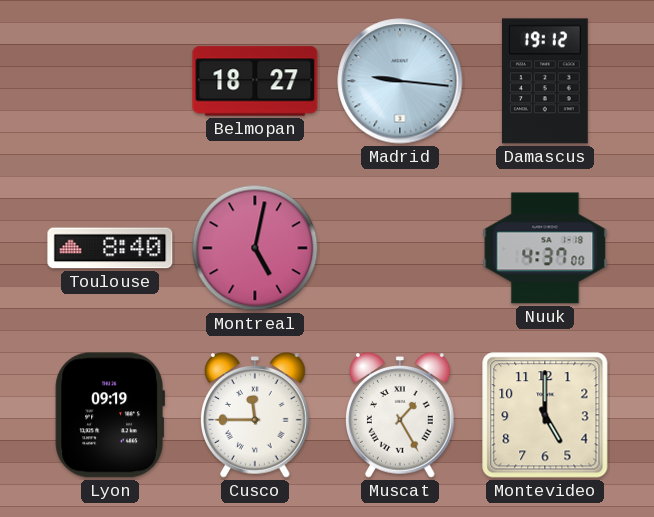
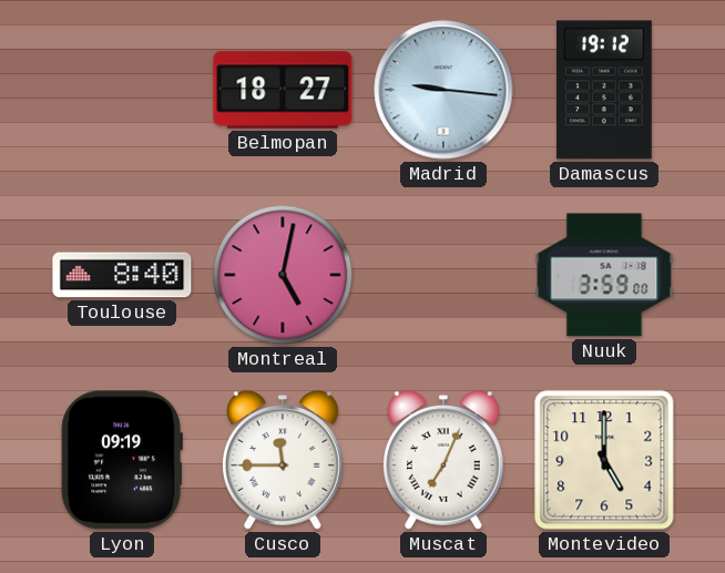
Nuuk: 4:37 -> 3:59 (604, 275)
Muscat: 1:25 -> 7:04 (445, 460)
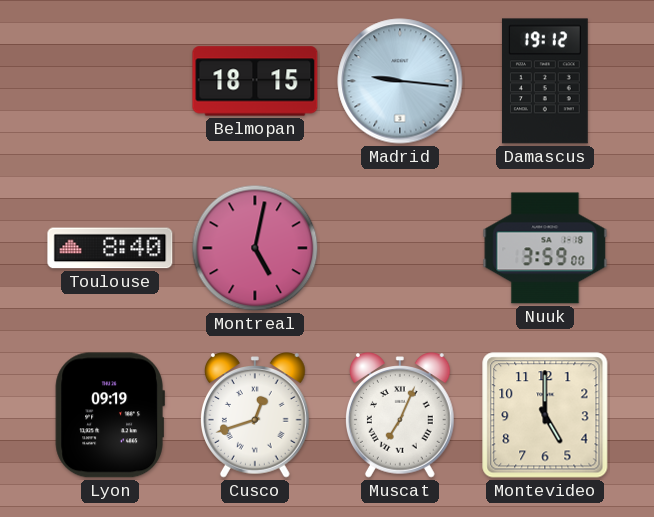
Belmopan: 18:27 -> 18:15 (255, 81)
Cusco: 11:45 -> 12:42 (256, 415)
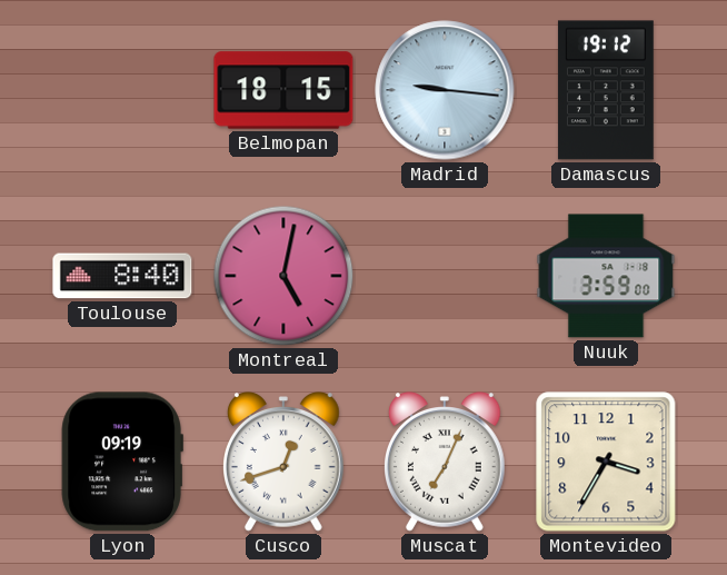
Montevideo: 5:00 -> 3:35 (606, 462)
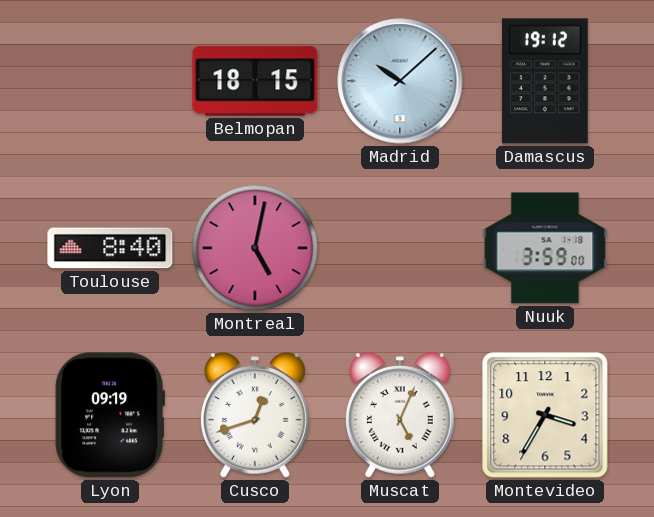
Madrid: 9:16 -> 10:08 (400, 81)
Muscat: 7:04 -> 5:04 (401, 415)
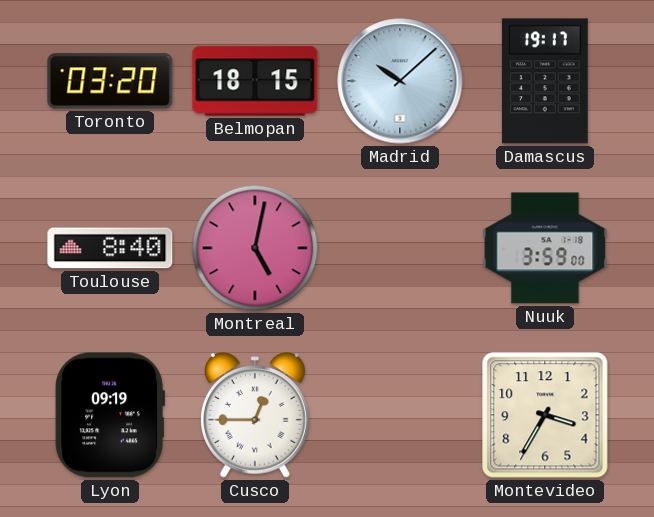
Toronto: none -> 03:20 (110, 81)
Damascus: 19:12 -> 19:17 (545, 81)
Cusco: 12:42 -> 12:45 (256, 415)
Muscat: 5:04 -> none (401, 415)
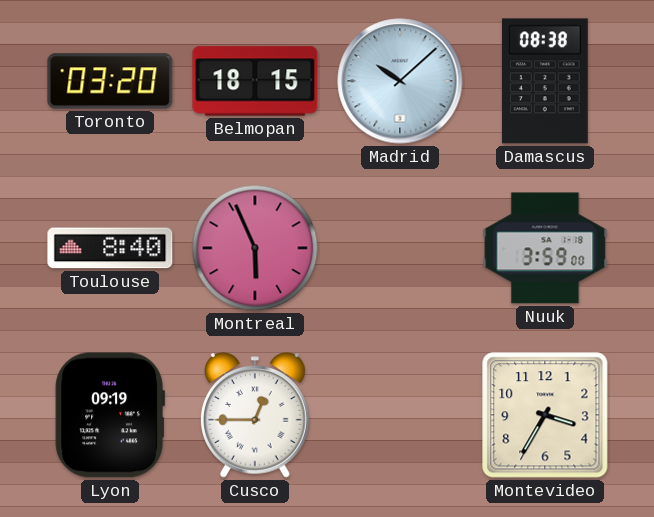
Damascus: 19:17 -> 08:38 (545, 81)
Montreal: 5:02 -> 5:56 (255, 248)
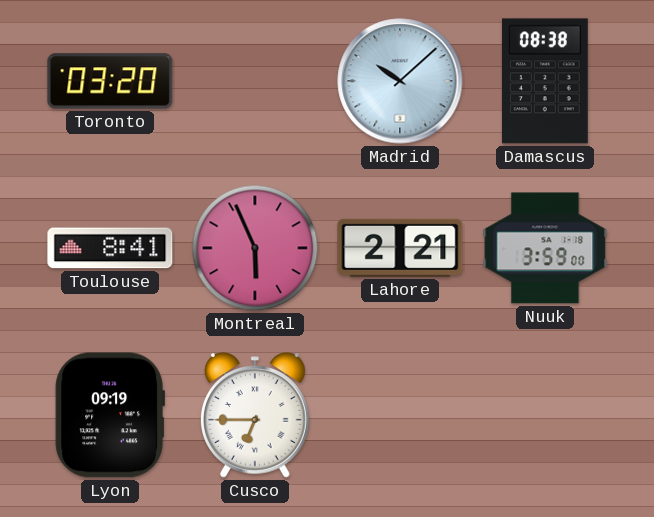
Belmopan: 18:15 -> none (255, 81)
Toulouse: 8:40 -> 8:41 (110, 248)
Lahore: none -> 2:21 (400, 248)
Cusco: 12:45 -> 6:45 (256, 415)
Montevideo: 3:35 -> none (545, 415)
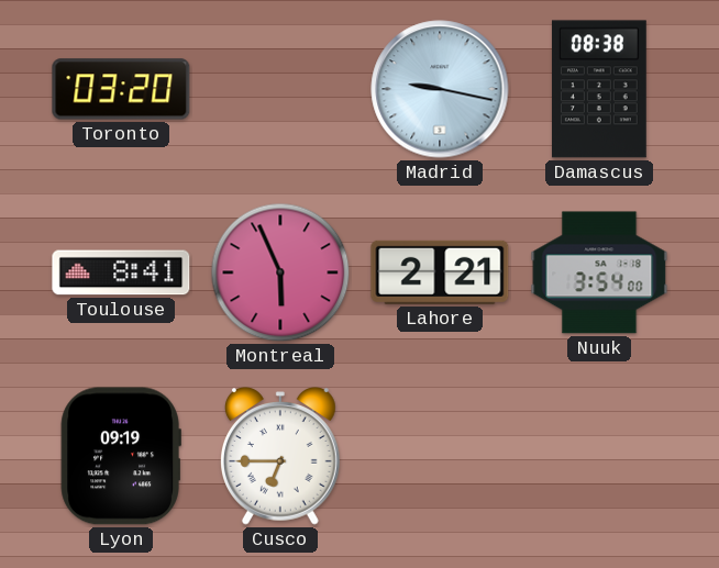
Madrid: 10:08 -> 9:17 (440, 89)
Nuuk: 3:59 -> 3:54 (599, 272)
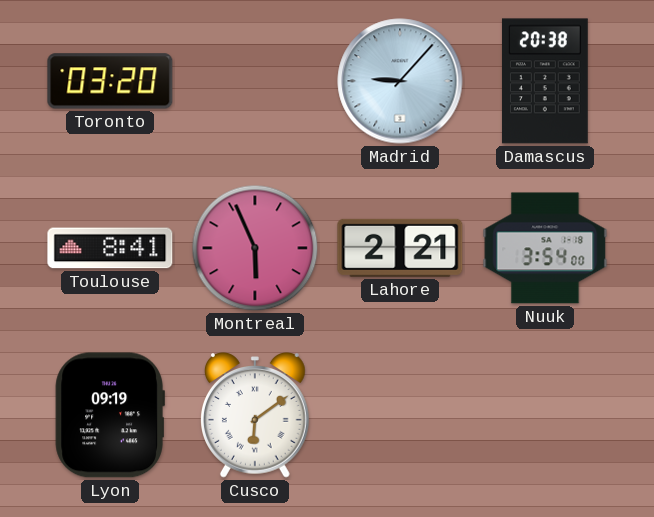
Madrid: 9:17 -> 9:07 (400, 81)
Damascus: 08:38 -> 20:38 (545, 81)
Cusco: 6:45 -> 6:09 (256, 415)
